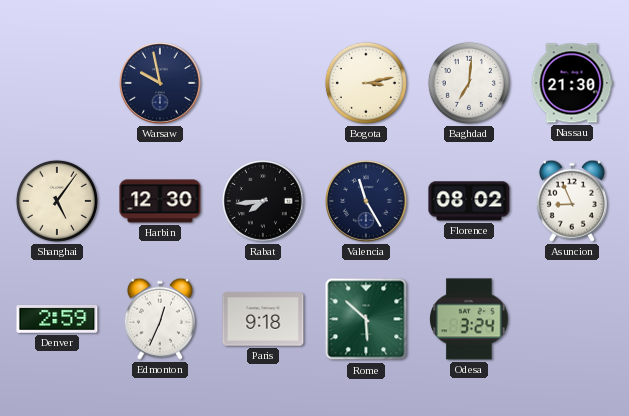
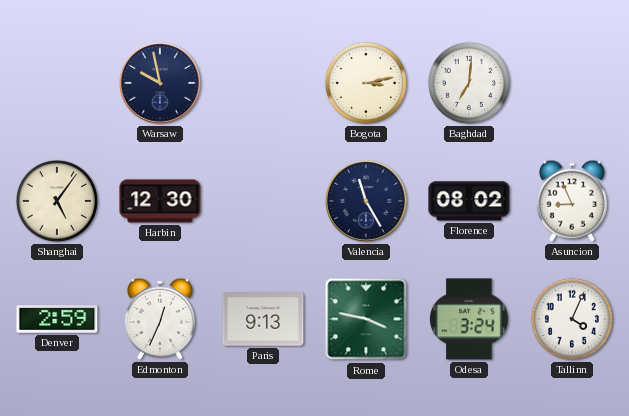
Nassau: 21:30 -> none (572, 83)
Rabat: 7:44 -> none (264, 202)
Paris: 9:18 -> 9:13 (263, 319)
Rome: 5:52 -> 3:47 (366, 319)
Tallinn: none -> 4:04 (572, 319)
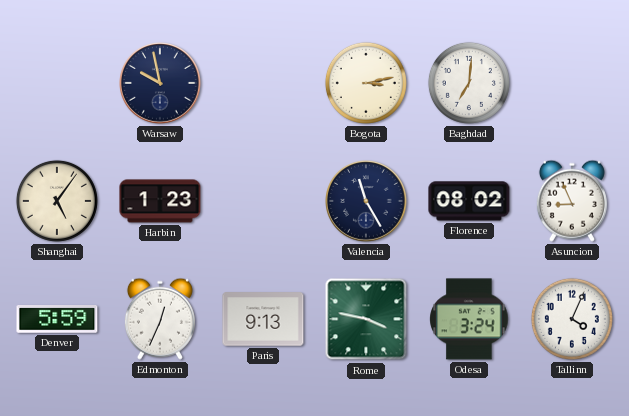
Harbin: 12:30 -> 1:23 (160, 201)
Denver: 2:59 -> 5:59 (57, 320)
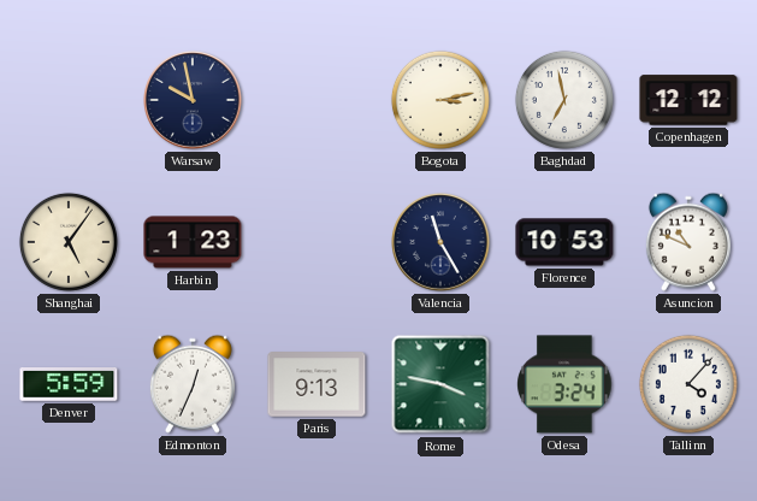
Baghdad: 7:01 -> 6:58 (564, 100)
Copenhagen: none -> 12:12 (688, 100)
Florence: 08:02 -> 10:53 (564, 242)
Asuncion: 8:56 -> 10:49 (688, 242)
Tallinn: 4:04 -> 4:07 (688, 384)
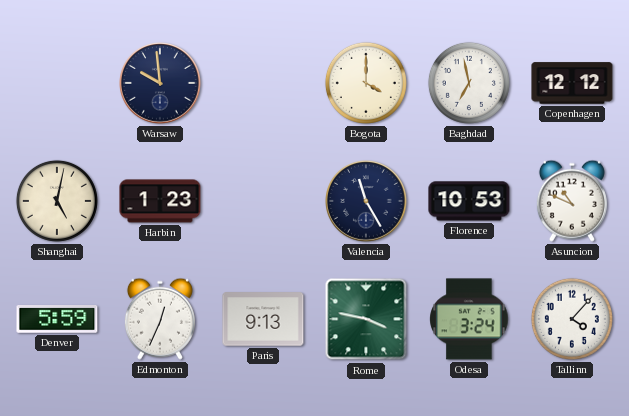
Warsaw: 9:58 -> 9:59 (161, 84)
Bogota: 3:13 -> 4:00 (366, 83)
Shanghai: 5:06 -> 5:02 (57, 201)
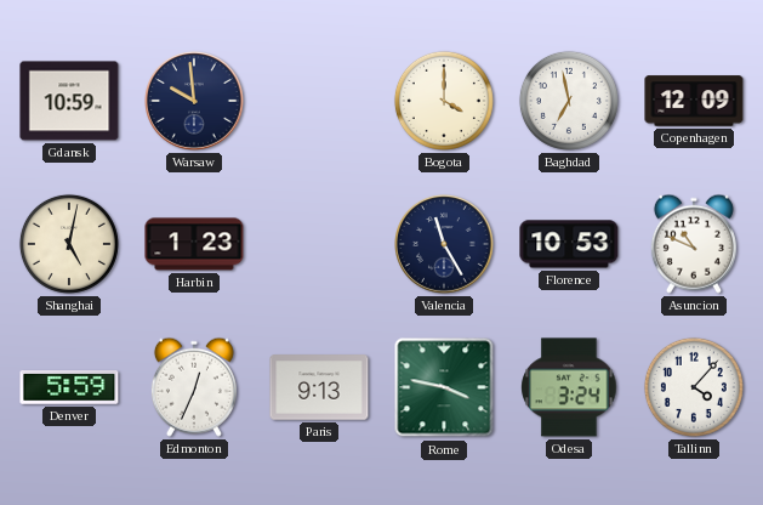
Gdansk: none -> 10:59 (69, 101)
Copenhagen: 12:12 -> 12:09 (694, 101)
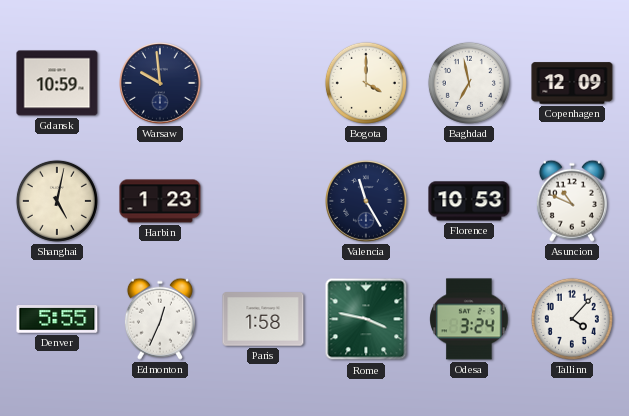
Denver: 5:59 -> 5:55 (57, 320)
Paris: 9:13 -> 1:58 (263, 319)
